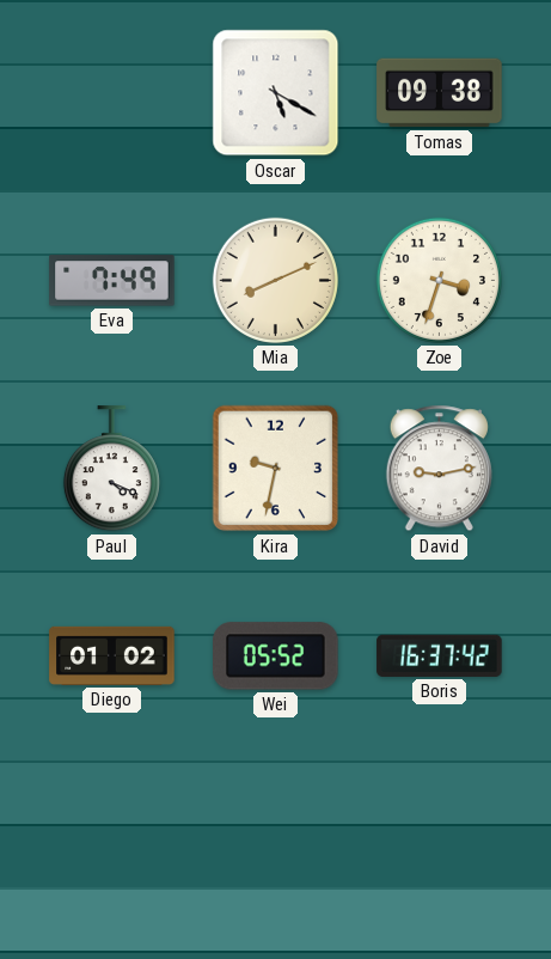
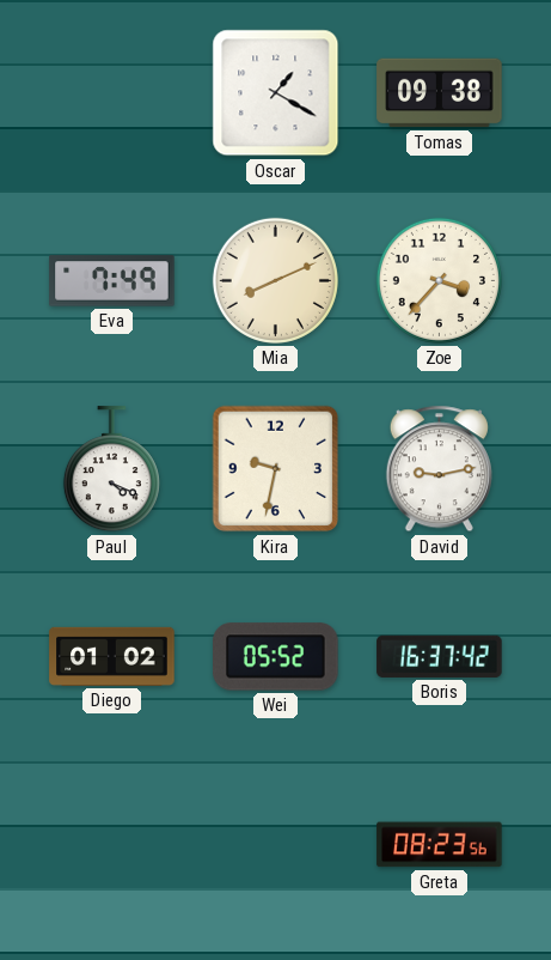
Oscar: 5:20 -> 1:20 (276, 93)
Zoe: 3:33 -> 3:37 (439, 280)
Greta: none -> 08:23 (440, 845)
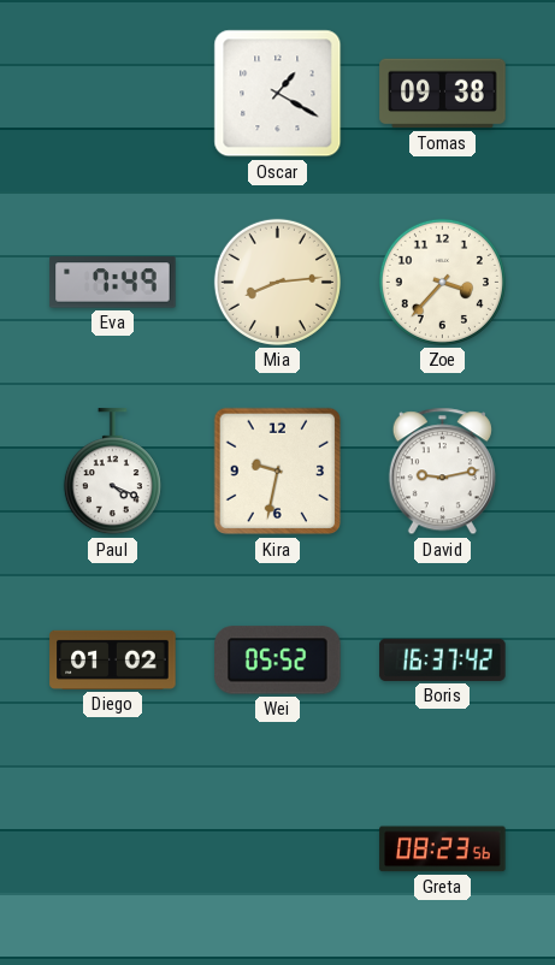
Mia: 8:11 -> 8:14 (277, 282)
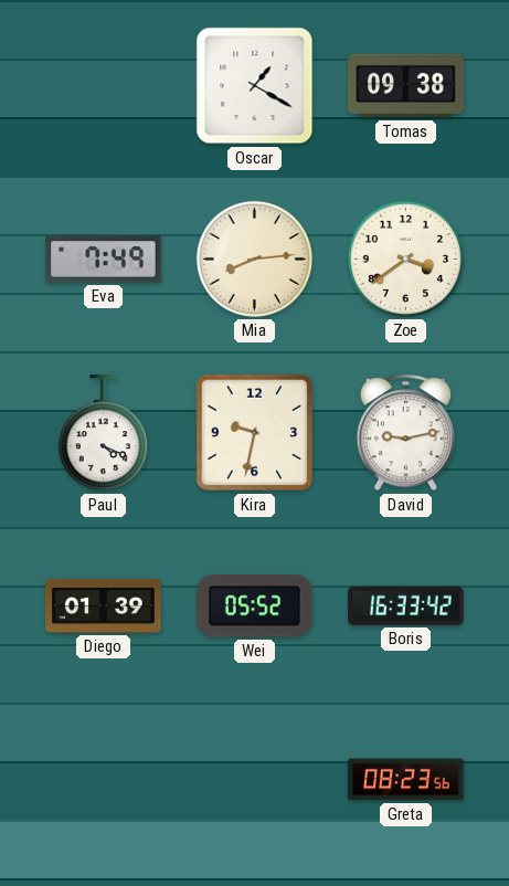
Zoe: 3:37 -> 3:39 (405, 259)
Diego: 01:02 -> 01:39 (104, 605)
Boris: 16:37 -> 16:33 (406, 605)
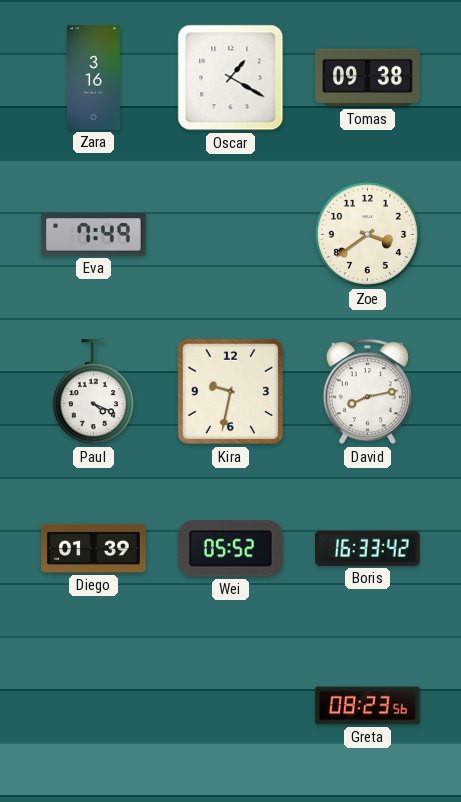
Zara: none -> 3:16 (93, 78)
Mia: 8:14 -> none (254, 259)
David: 9:13 -> 8:13 (367, 392)
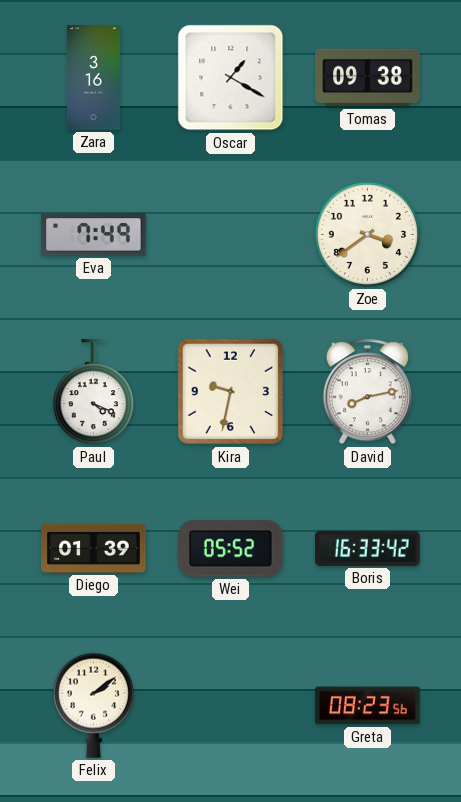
Felix: none -> 2:09 (93, 705)
